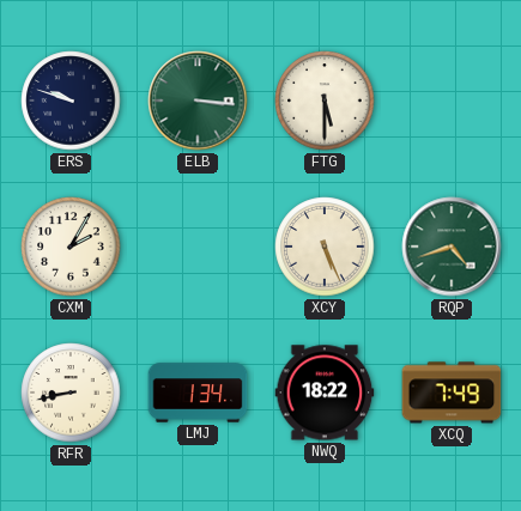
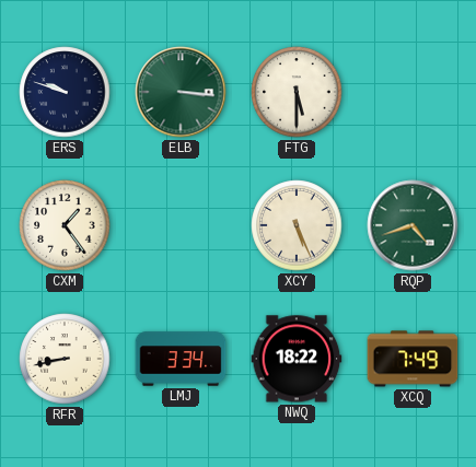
CXM: 2:05 -> 1:24 (65, 225)
LMJ: 1:34 -> 3:34 (181, 359)
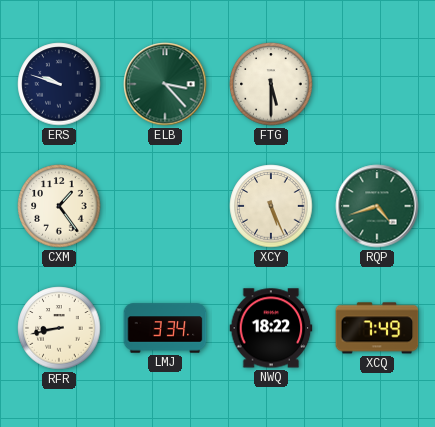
ELB: 3:16 -> 3:23 (165, 84)
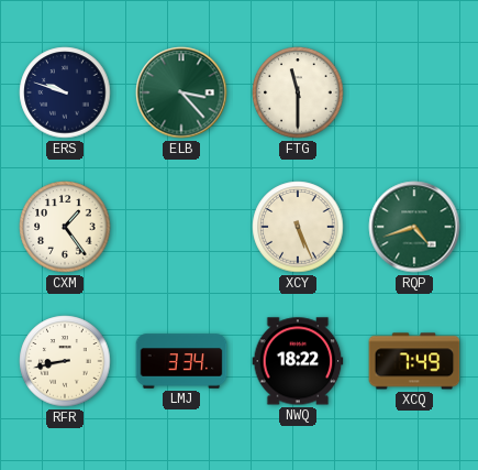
FTG: 5:30 -> 11:30 (298, 92)
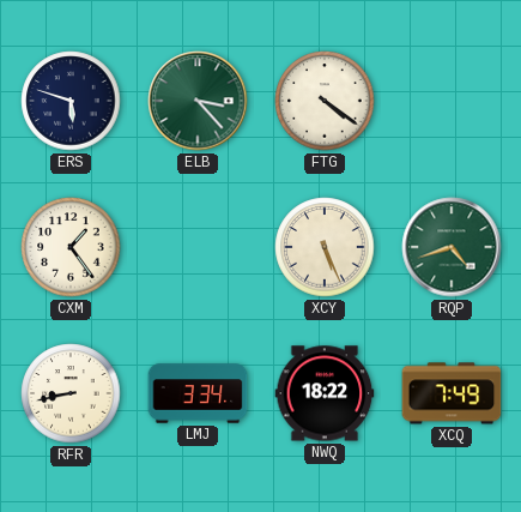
ERS: 9:48 -> 5:48 (71, 101)
FTG: 11:30 -> 4:21 (325, 101)
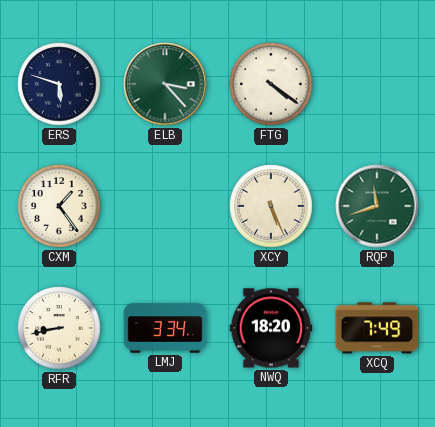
RQP: 4:42 -> 11:42 (377, 206)
NWQ: 18:22 -> 18:20 (271, 328)
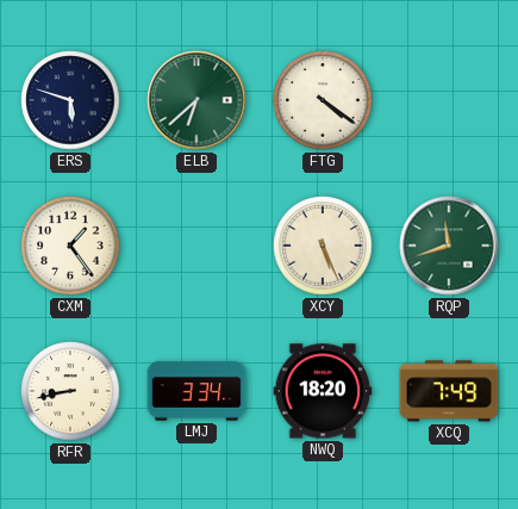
ELB: 3:23 -> 6:38 (196, 100)
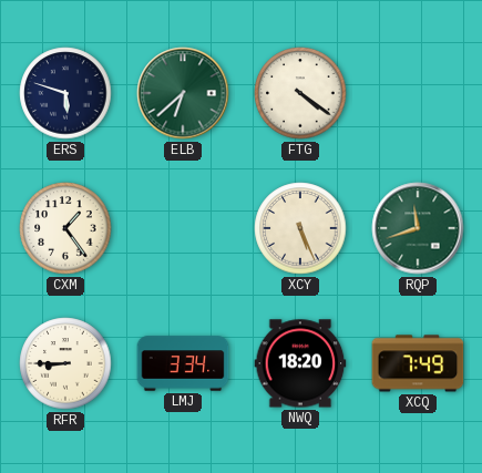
RFR: 8:43 -> 8:45 (65, 363)
